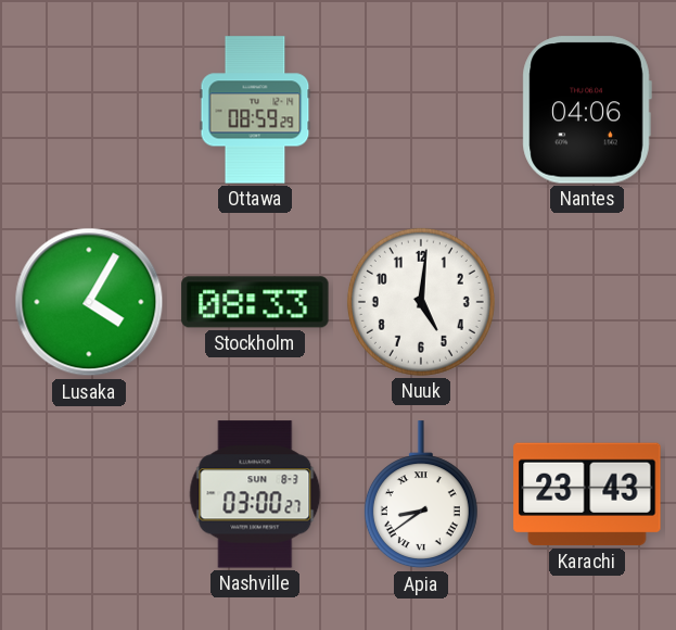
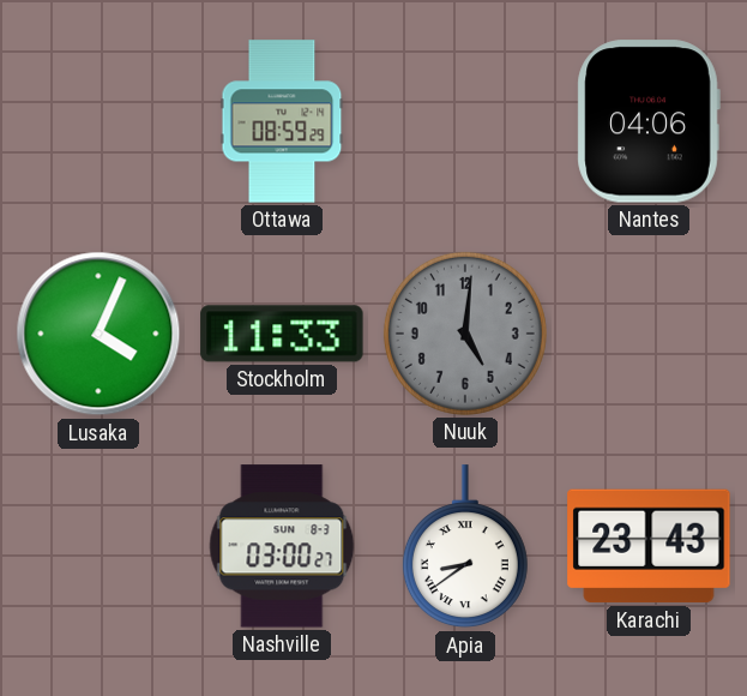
Lusaka: 4:05 -> 4:04 (98, 334)
Stockholm: 08:33 -> 11:33 (282, 334)
Nuuk dial: white -> grey (465, 334)
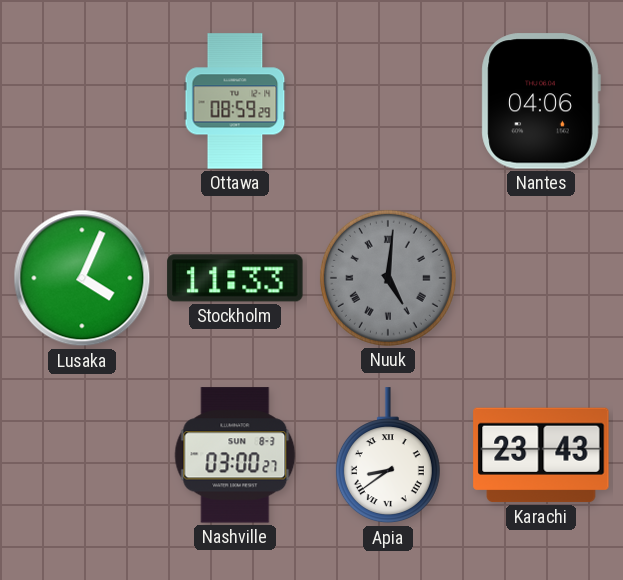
Nuuk numerals: Arabic -> Roman (388, 278)
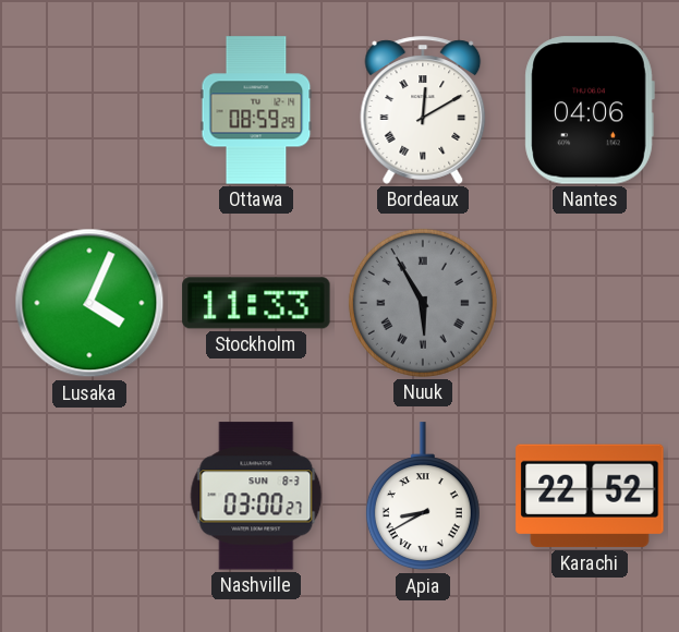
Bordeaux: none -> 12:10 (423, 110)
Nuuk: 5:01 -> 5:55 (423, 303)
Apia: 8:39 -> 8:40 (423, 497)
Karachi: 23:43 -> 22:52 (590, 496)
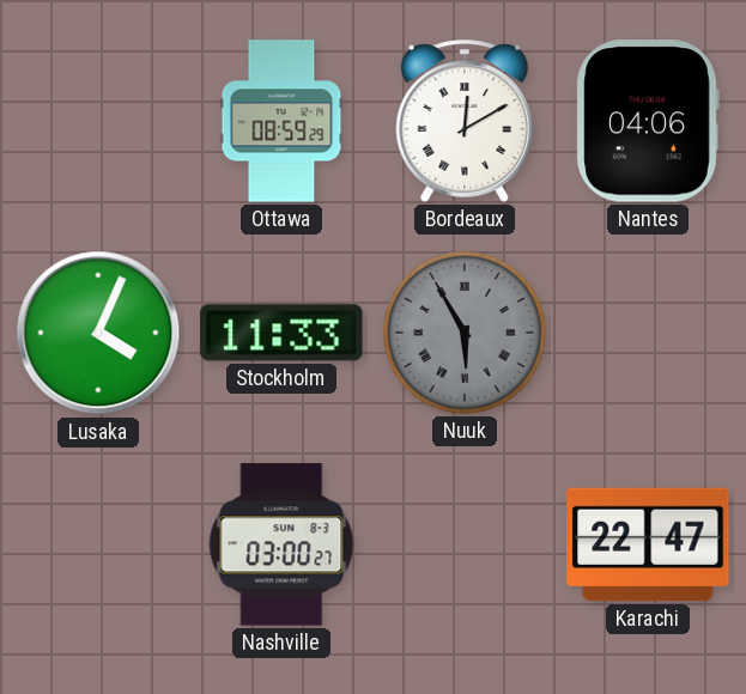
Apia: 8:40 -> none (423, 497)
Karachi: 22:52 -> 22:47 (648, 544)
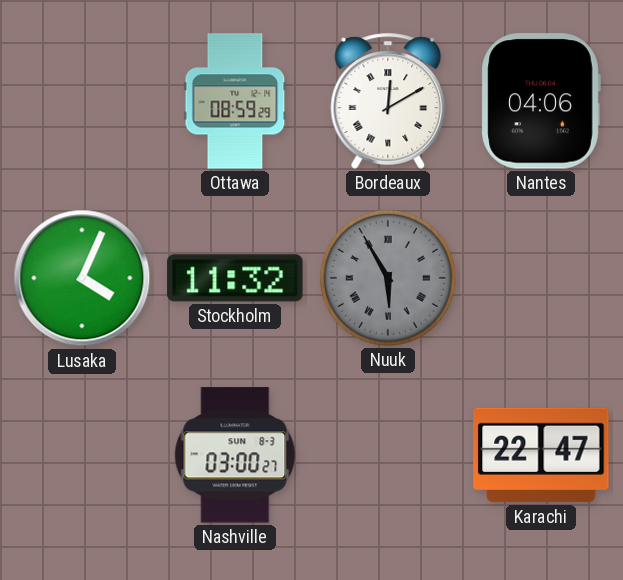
Stockholm: 11:33 -> 11:32 (235, 278)
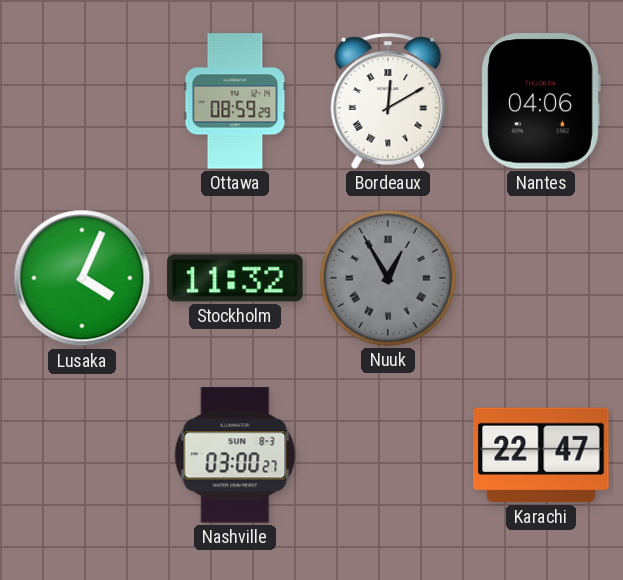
Nuuk: 5:55 -> 12:55 (388, 278)
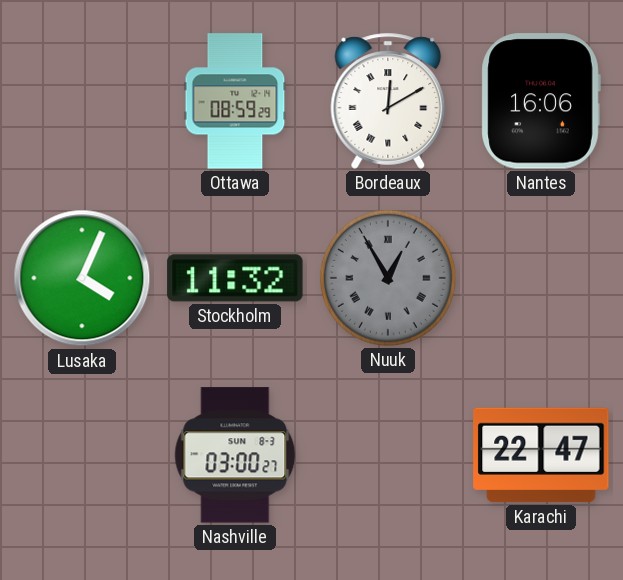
Nantes: 04:06 -> 16:06 (541, 101)
